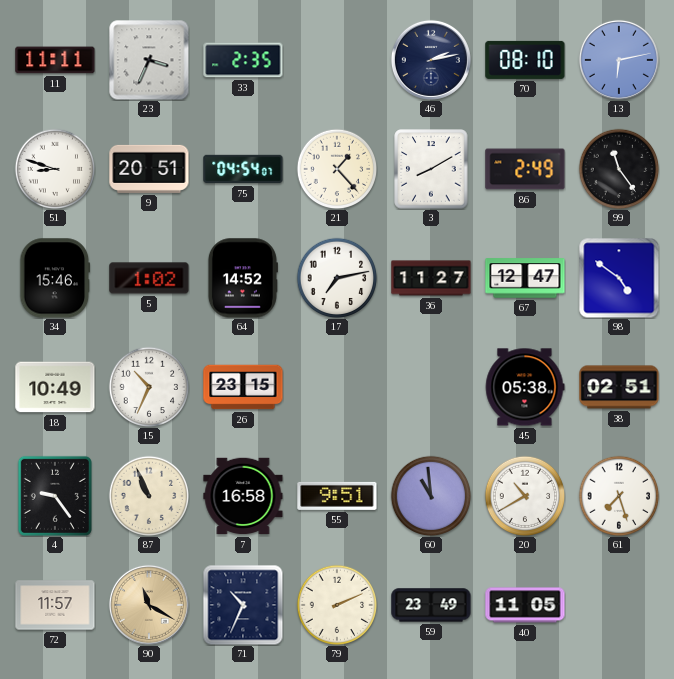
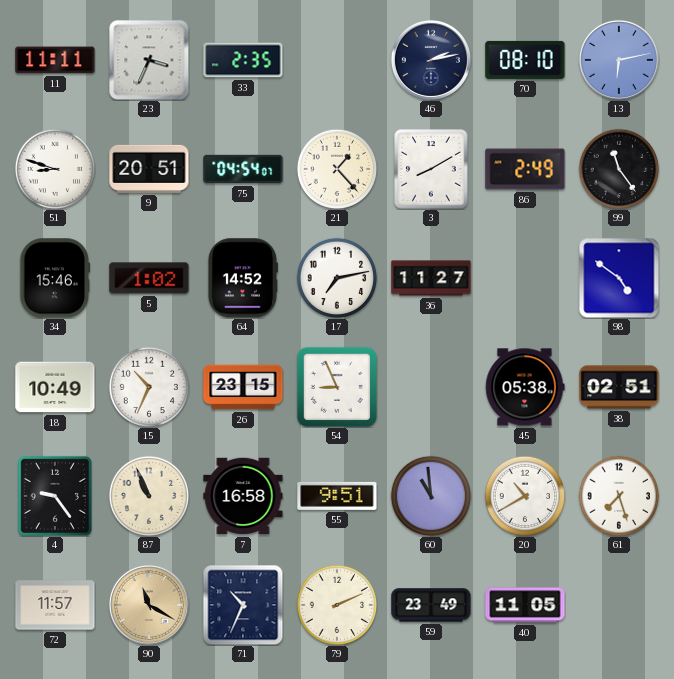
67: 12:47 -> none (525, 278)
54: none -> 8:56 (337, 387)
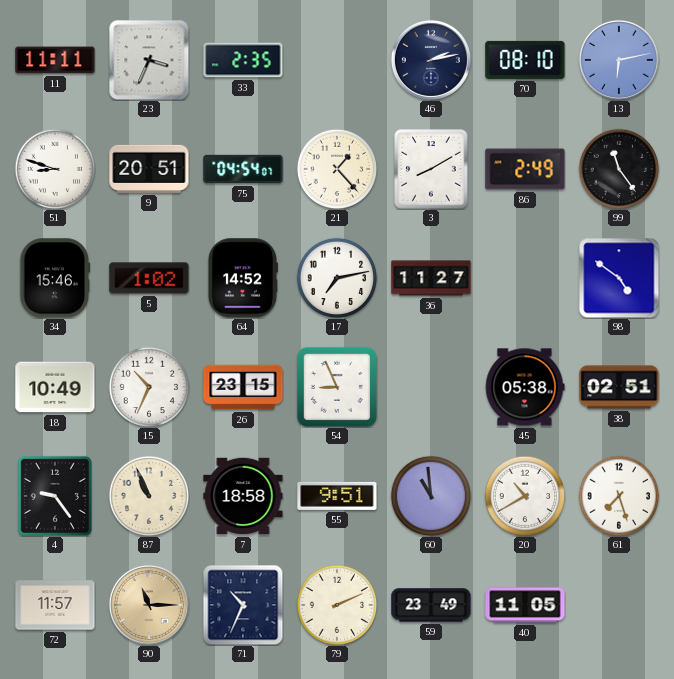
7: 16:58 -> 18:58 (243, 496)
90: 11:20 -> 11:15 (149, 605)
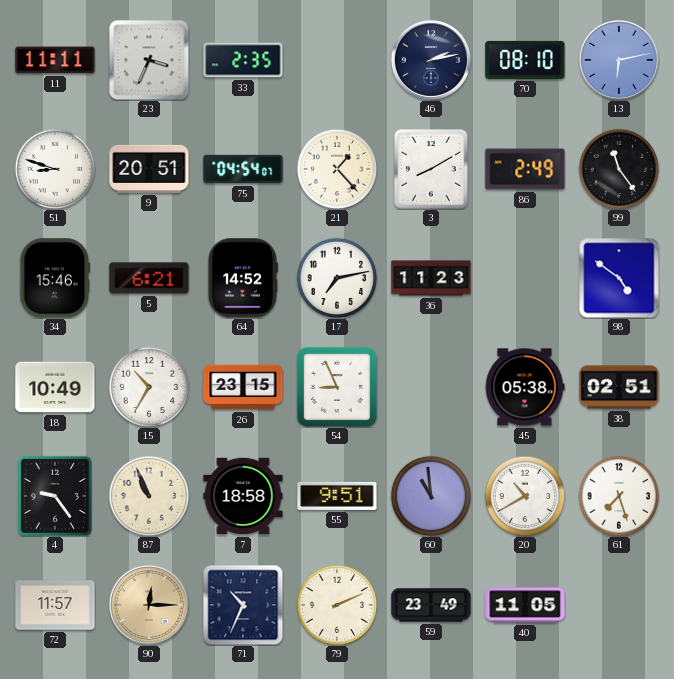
5: 1:02 -> 6:21 (149, 278)
36: 11:27 -> 11:23 (431, 278)
15: 10:34 -> 10:35 (149, 387)
90: 11:15 -> 12:15 (149, 605)
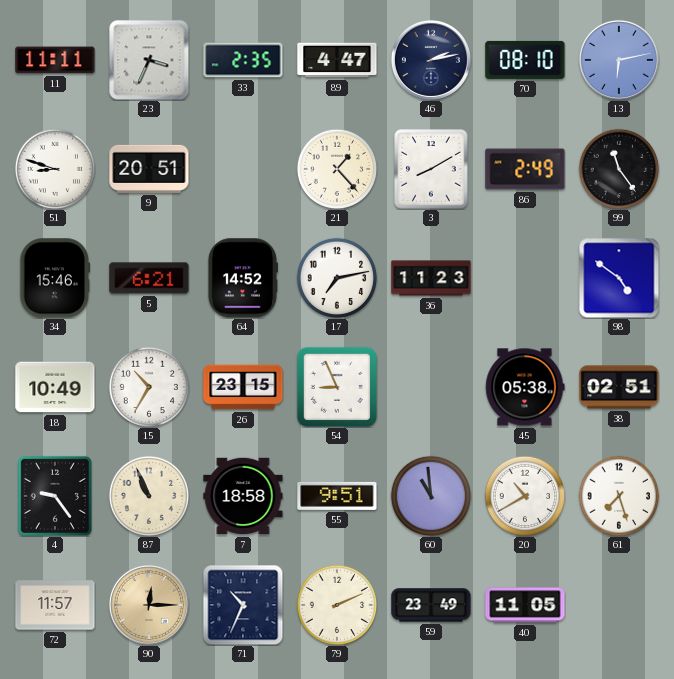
89: none -> 4:47 (337, 60)
75: 04:54 -> none (243, 169)
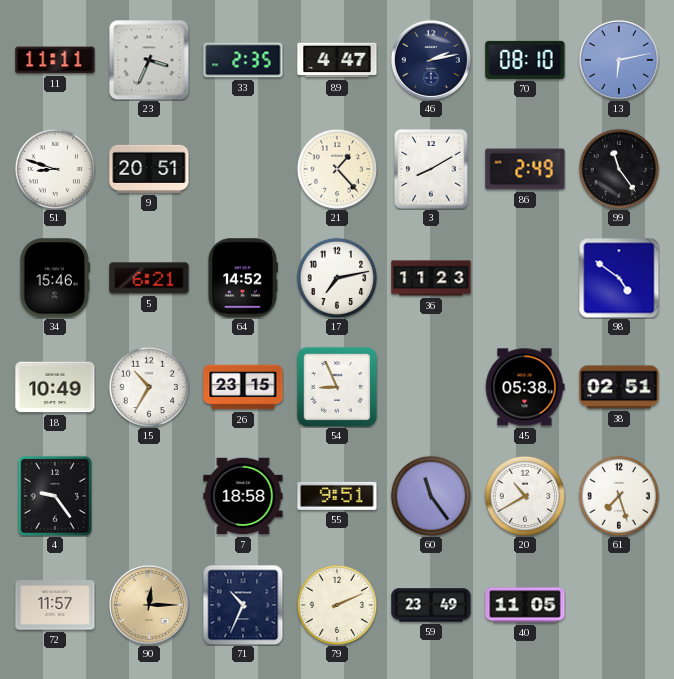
87: 10:56 -> none (149, 496)
60: 10:59 -> 11:24 (431, 496)
